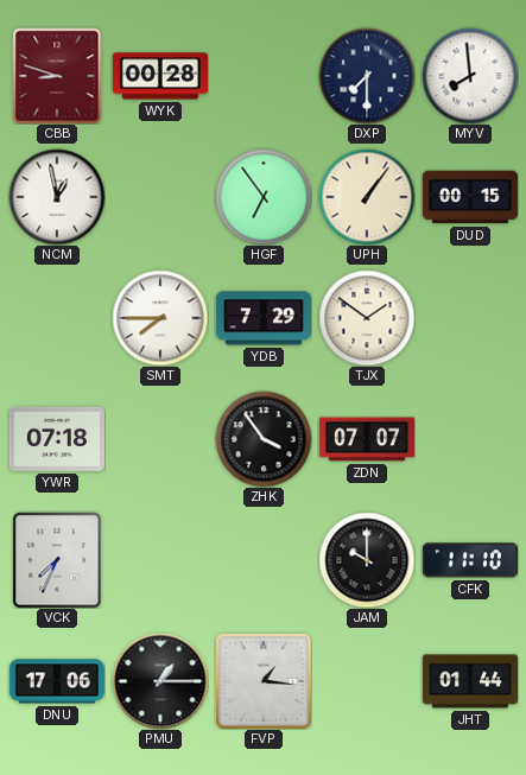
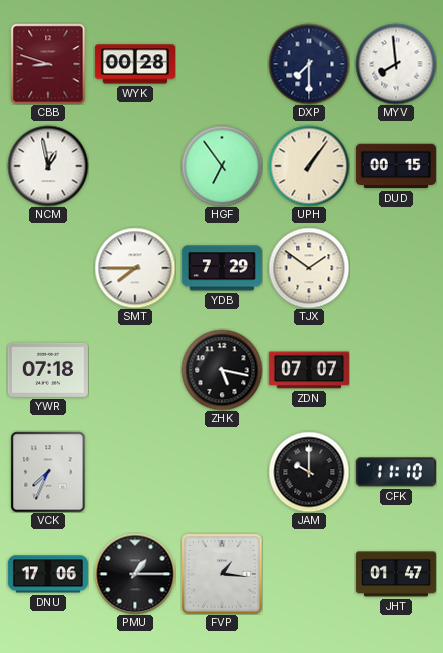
ZHK: 3:54 -> 5:17 (222, 370)
JHT: 01:44 -> 01:47 (396, 574)
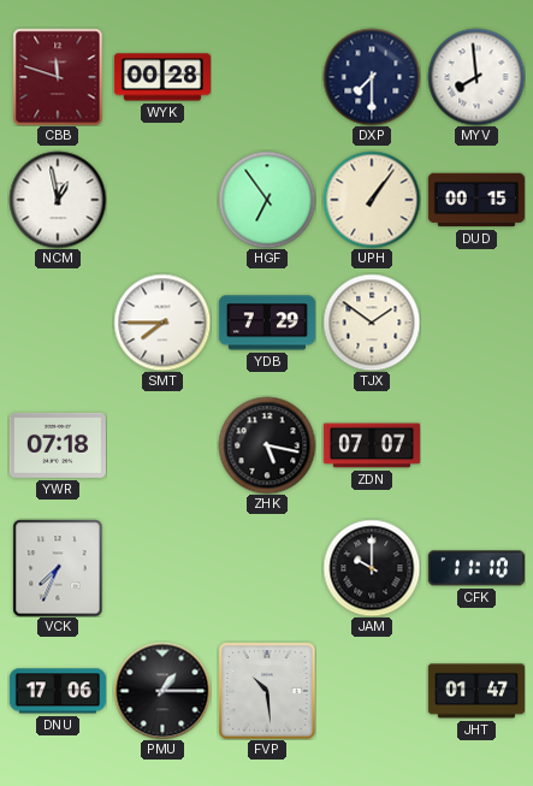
CBB: 8:48 -> 11:48 (58, 77)
FVP: 1:16 -> 10:29 (267, 691)
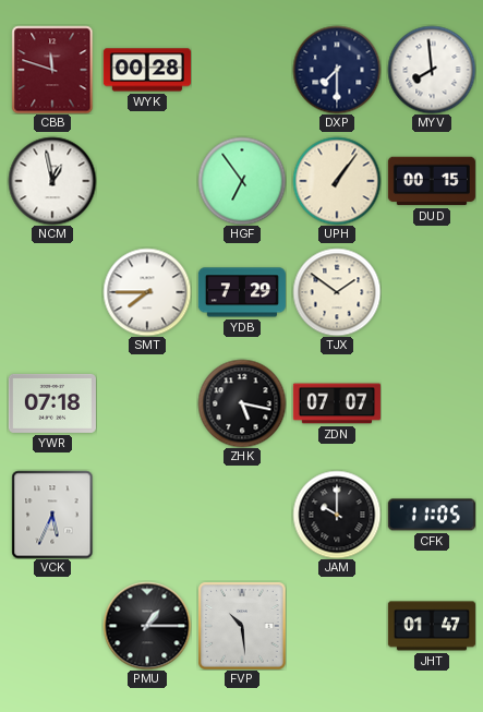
VCK: 7:34 -> 5:34 (52, 515)
CFK: 11:10 -> 11:05 (432, 515)
DNU: 17:06 -> none (58, 691)
